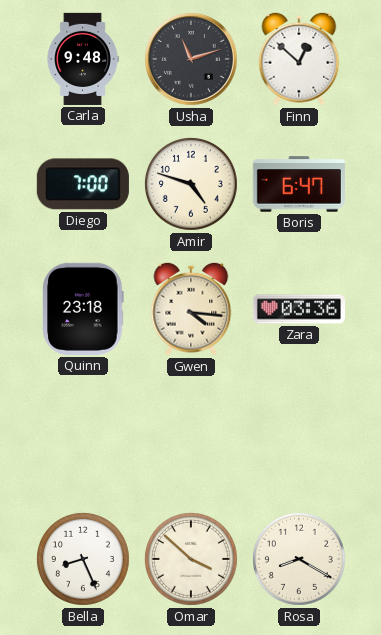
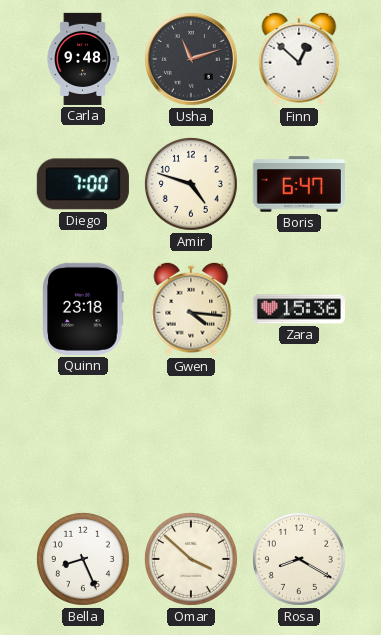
Zara: 03:36 -> 15:36 (299, 309)
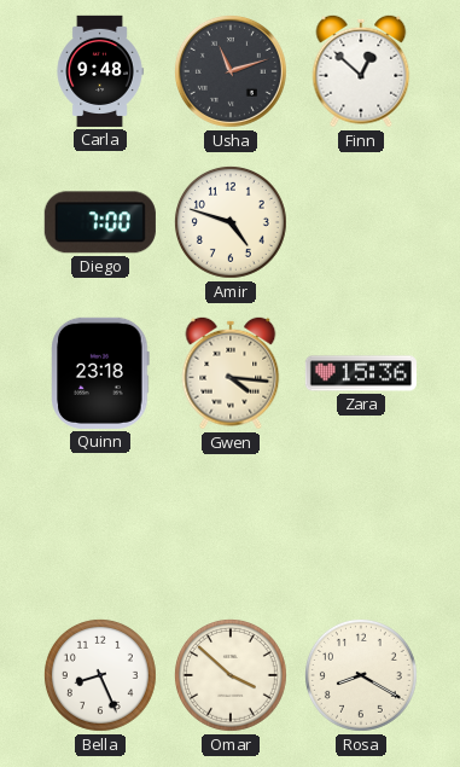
Boris: 6:47 -> none (299, 184)
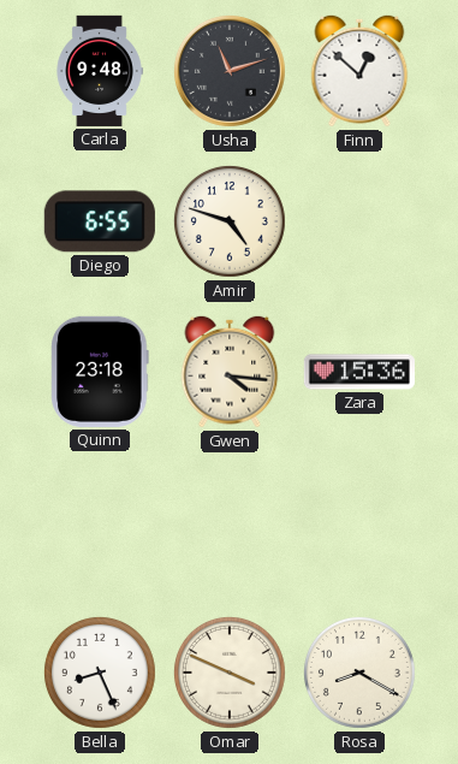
Diego: 7:00 -> 6:55 (100, 221)
Omar: 3:52 -> 3:49 (230, 673)
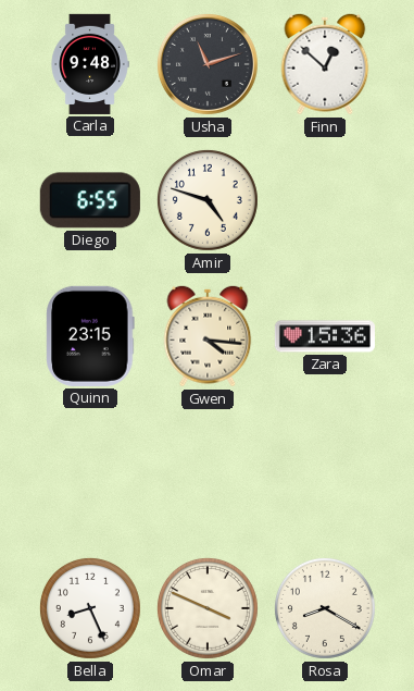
Quinn: 23:18 -> 23:15 (90, 336)
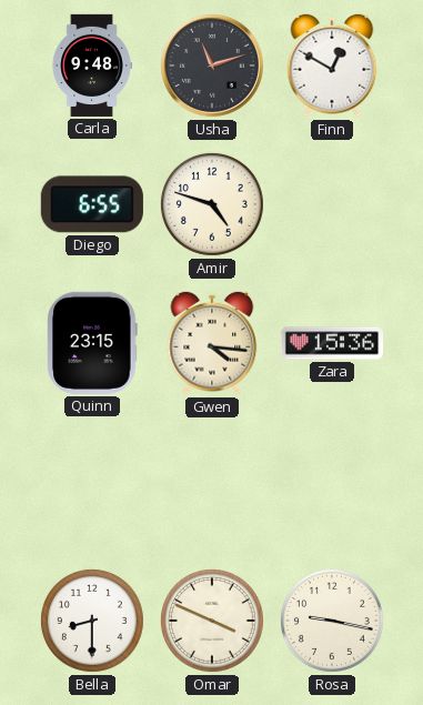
Finn: 12:52 -> 12:50 (332, 66)
Bella: 8:26 -> 8:30 (92, 621)
Rosa: 8:20 -> 9:17 (332, 621)
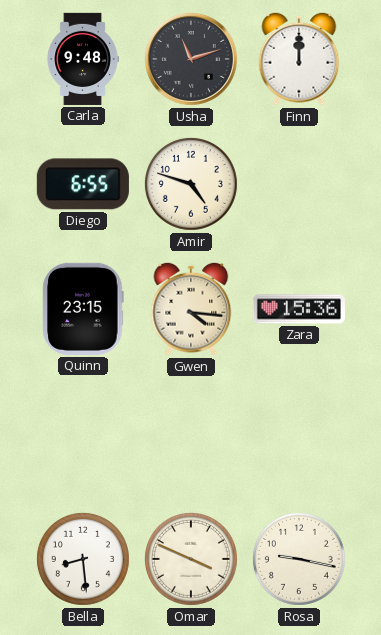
Finn: 12:50 -> 12:00 (299, 59)
Bella: 8:30 -> 8:29 (83, 559)
